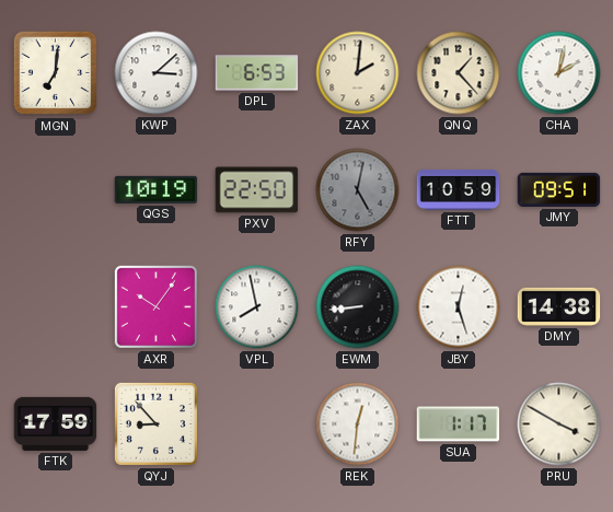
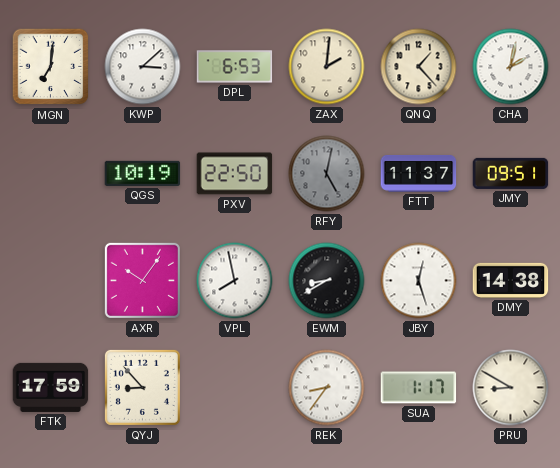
FTT: 10:59 -> 11:37 (419, 173)
EWM: 8:44 -> 8:40 (327, 281)
REK: 12:31 -> 8:36 (327, 388)
PRU: 3:50 -> 8:50 (511, 388)
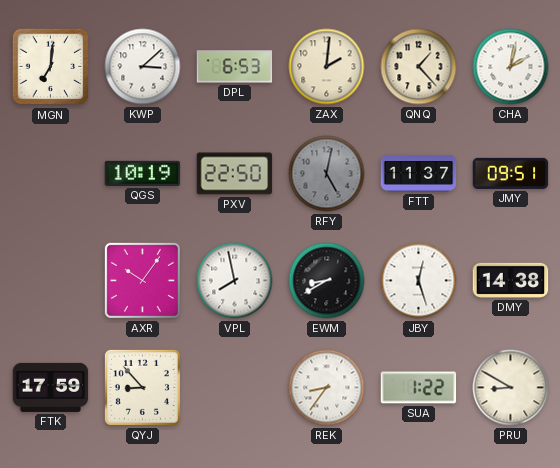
SUA: 1:17 -> 1:22 (419, 388)
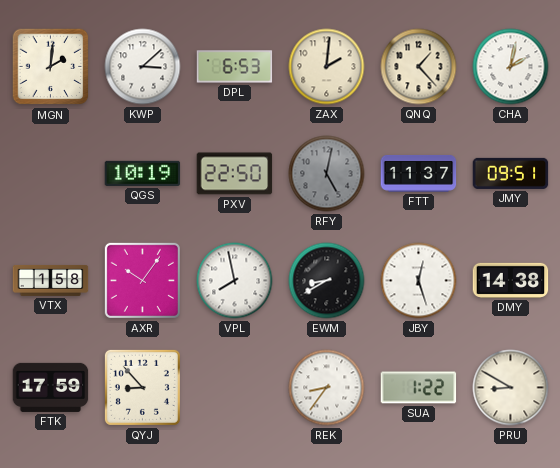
MGN: 7:01 -> 2:01 (51, 67)
VTX: none -> 1:58 (51, 280)
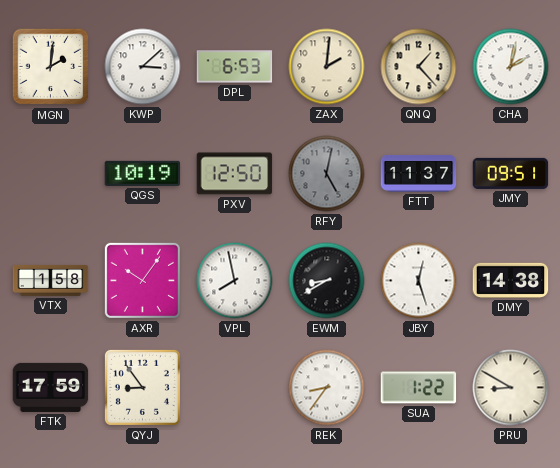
PXV: 22:50 -> 12:50 (235, 174)
QYJ: 8:53 -> 8:54 (142, 387)
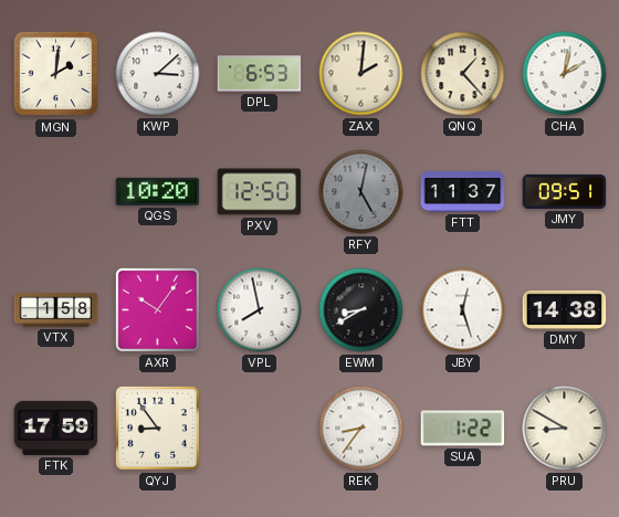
QGS: 10:19 -> 10:20 (158, 191)
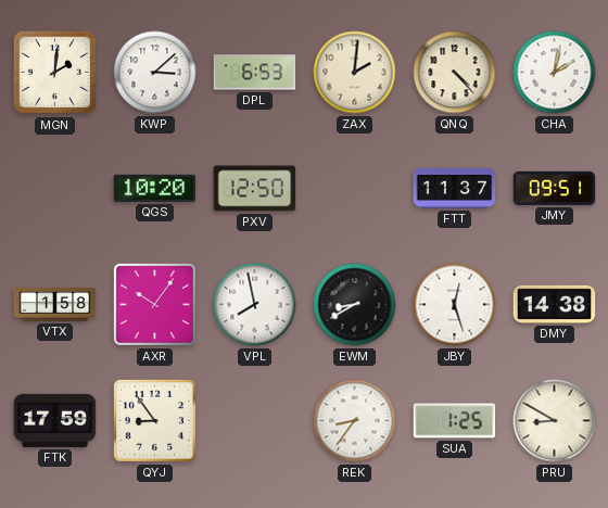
QNQ: 1:23 -> 4:23 (455, 73)
RFY: 5:02 -> none (361, 192)
SUA: 1:22 -> 1:25 (455, 421)
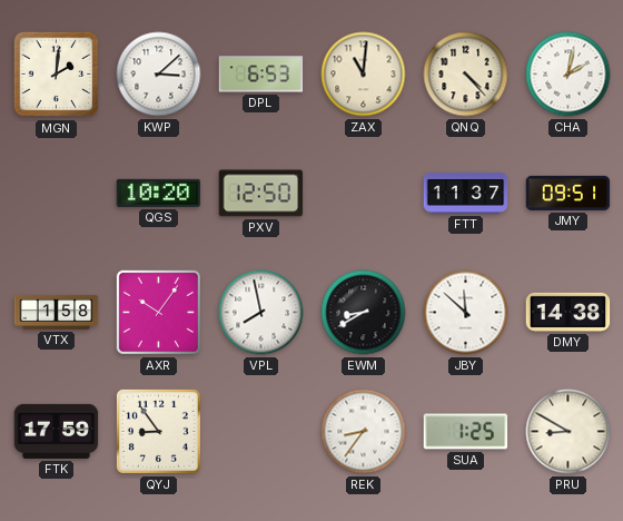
ZAX: 2:01 -> 11:01 (364, 75)
JBY: 12:27 -> 11:52 (466, 313)
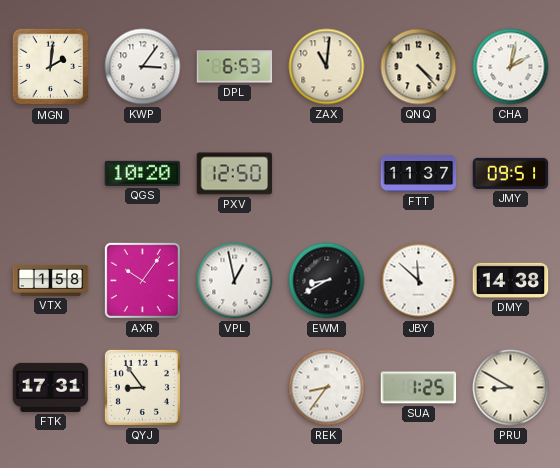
KWP: 3:08 -> 3:06 (143, 67)
VPL: 7:58 -> 12:58 (235, 281)
FTK: 17:59 -> 17:31 (51, 387)
